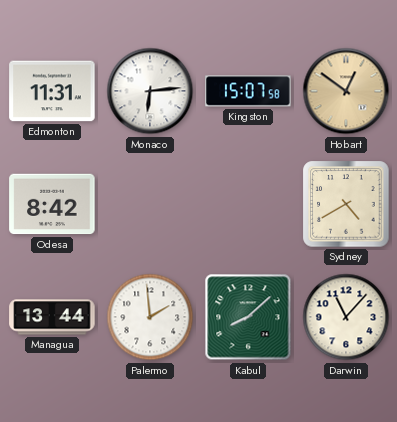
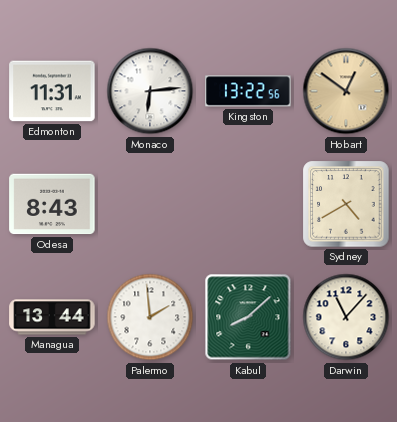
Kingston: 15:07 -> 13:22 (248, 91)
Odesa: 8:42 -> 8:43 (52, 204)
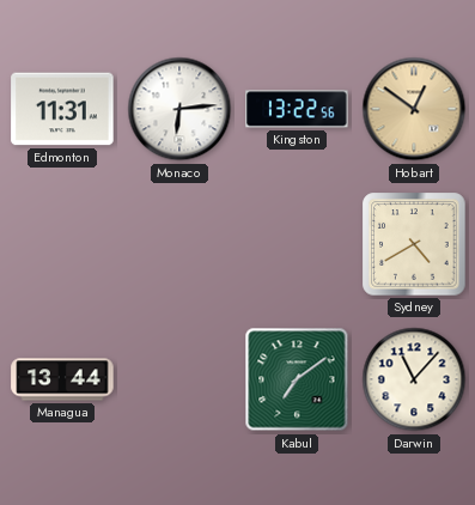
Odesa: 8:43 -> none (52, 204)
Palermo: 1:59 -> none (150, 317)
Kabul: 8:08 -> 7:09 (297, 379)
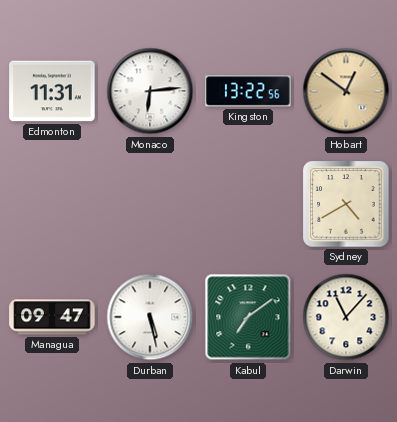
Managua: 13:44 -> 09:47 (52, 317)
Durban: none -> 5:28 (150, 317)
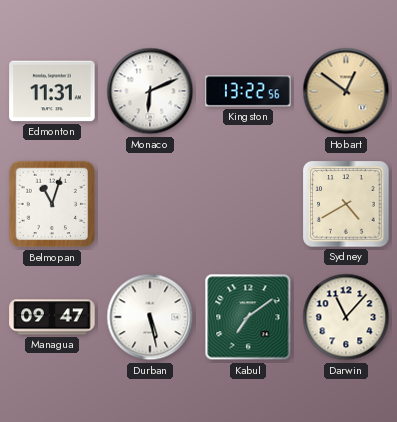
Monaco: 6:14 -> 6:11 (150, 91)
Belmopan: none -> 11:03 (52, 204)
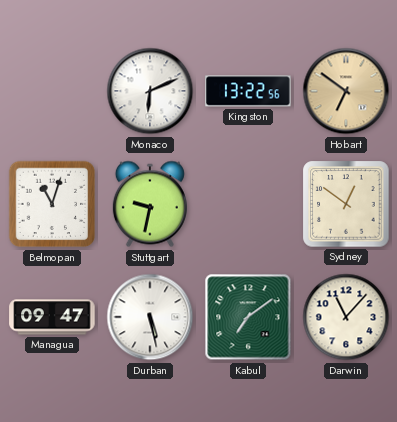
Edmonton: 11:31 -> none (52, 91)
Hobart: 12:51 -> 6:51 (346, 91)
Stuttgart: none -> 9:32 (150, 204)
Sydney: 4:40 -> 12:51 (346, 204)
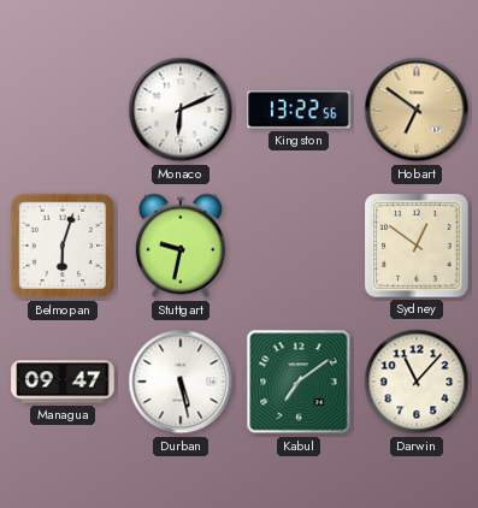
Belmopan: 11:03 -> 6:03 (63, 246)
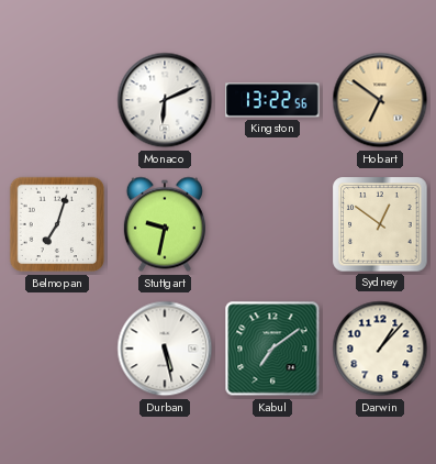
Belmopan: 6:03 -> 7:03 (57, 224)
Managua: 09:47 -> none (63, 382)
Darwin: 11:07 -> 1:07 (380, 349)
